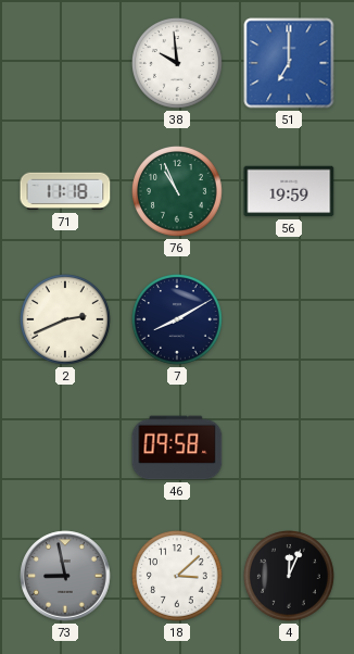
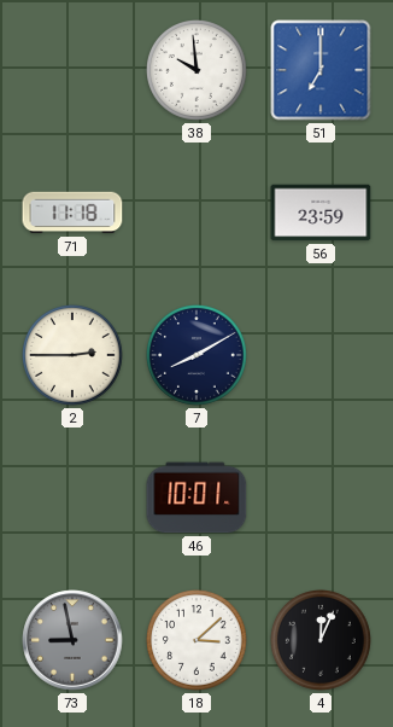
76: 10:56 -> none (178, 192)
56: 19:59 -> 23:59 (321, 213)
2: 2:41 -> 2:45 (74, 356)
46: 09:58 -> 10:01 (196, 498)
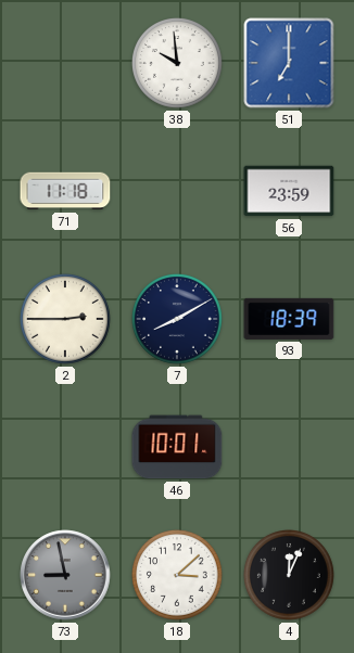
93: none -> 18:39 (289, 319)
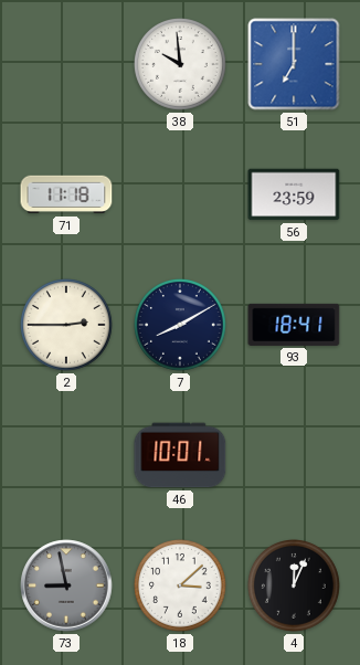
93: 18:39 -> 18:41 (294, 325)
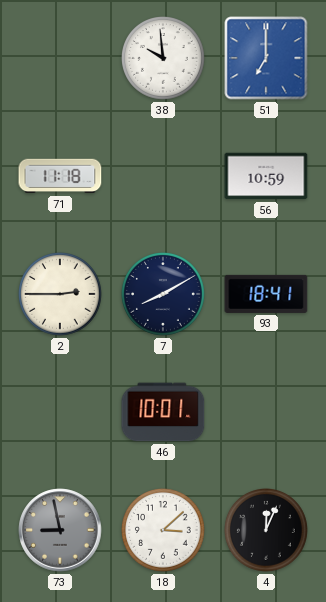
56: 23:59 -> 10:59 (266, 176)
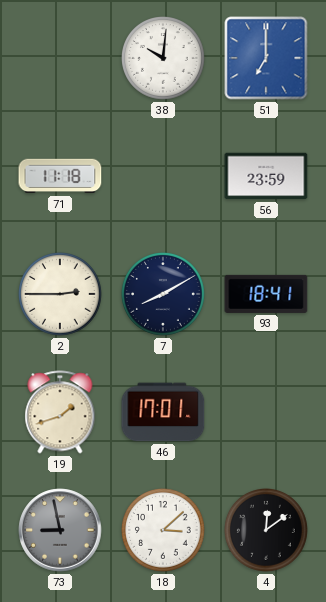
38: 9:59 -> 10:01 (164, 59)
56: 10:59 -> 23:59 (266, 176)
19: none -> 1:42 (60, 412)
46: 10:01 -> 17:01 (163, 412)
4: 12:04 -> 12:09 (267, 531)
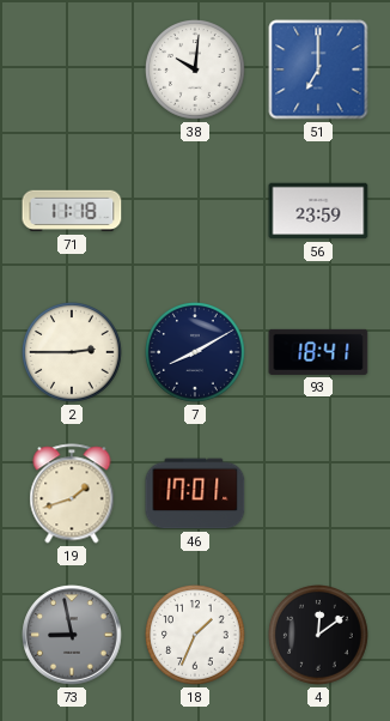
18: 3:08 -> 1:34 (196, 636)
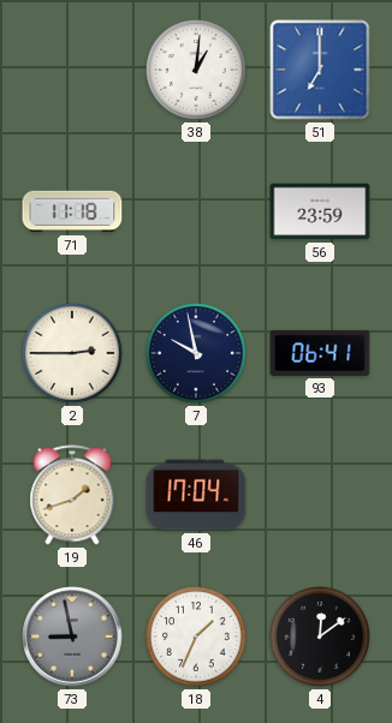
38: 10:01 -> 1:01 (197, 71)
7: 8:10 -> 9:58 (197, 354)
93: 18:41 -> 06:41 (320, 353)
46: 17:01 -> 17:04 (196, 495)
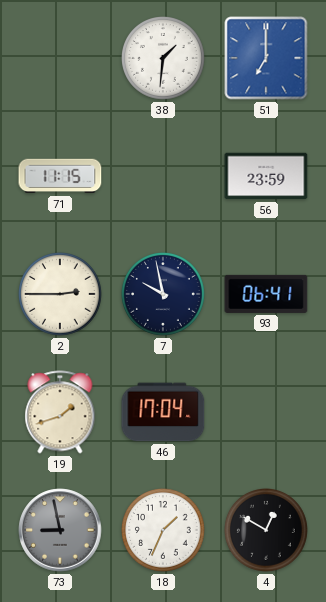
38: 1:01 -> 1:31 (164, 59)
71: 11:18 -> 11:15 (60, 176)
4: 12:09 -> 12:50 (267, 531)
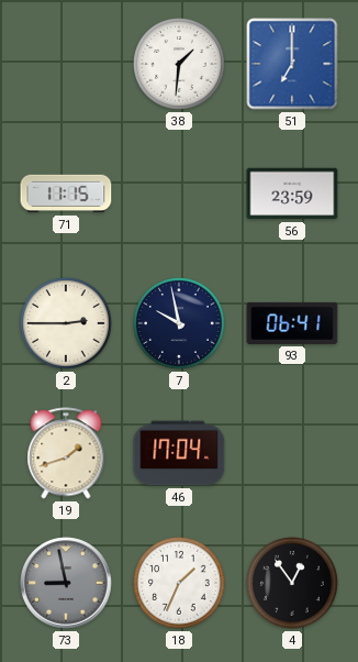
4: 12:50 -> 12:54 (293, 584)
